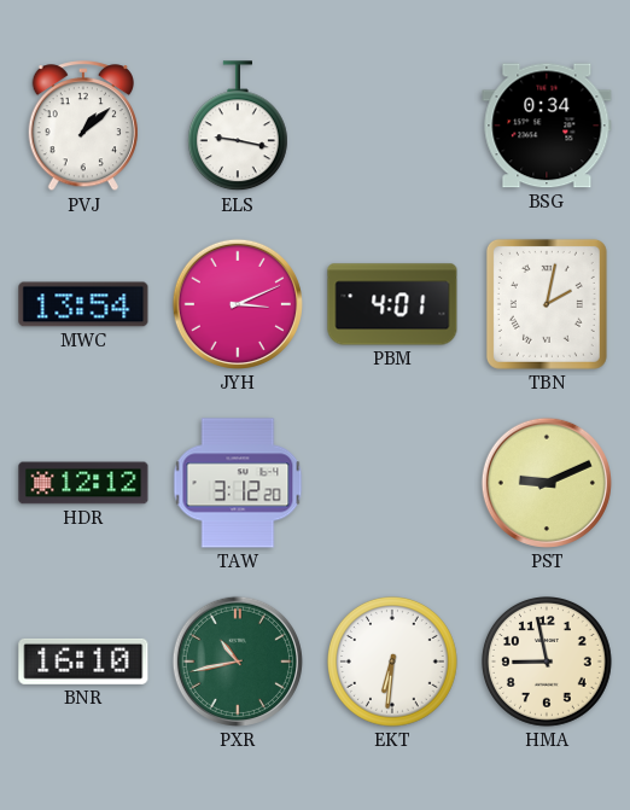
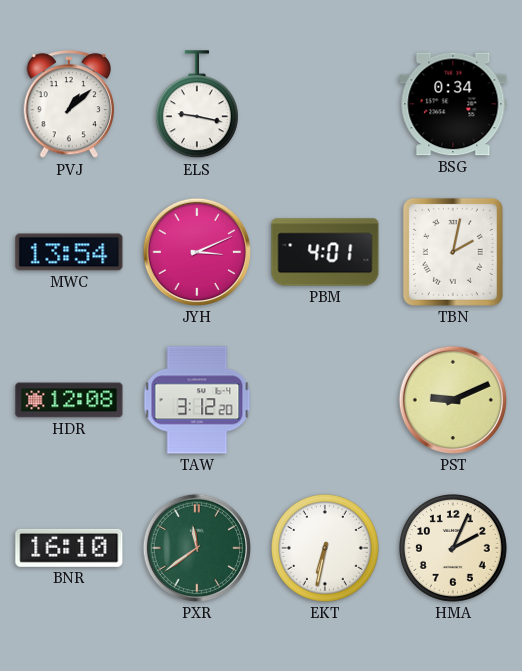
HDR: 12:12 -> 12:08 (69, 400)
PXR: 10:43 -> 11:39 (197, 548)
EKT: 6:31 -> 6:32 (326, 549)
HMA: 8:58 -> 2:04 (454, 549)
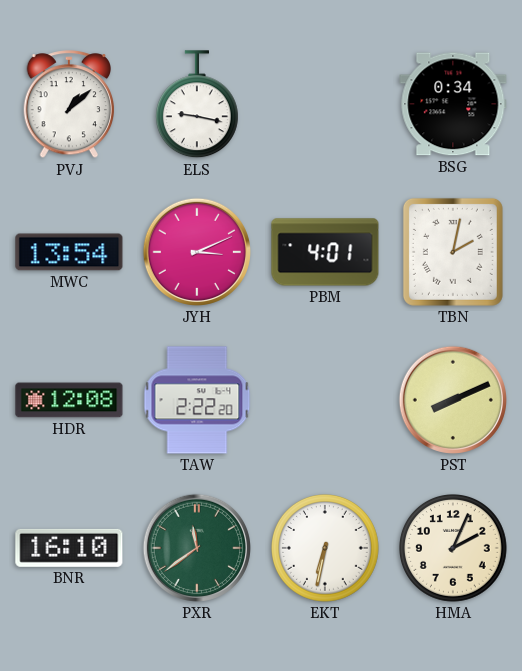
TAW: 3:12 -> 2:22 (197, 400)
PST: 9:11 -> 8:11 (453, 400)
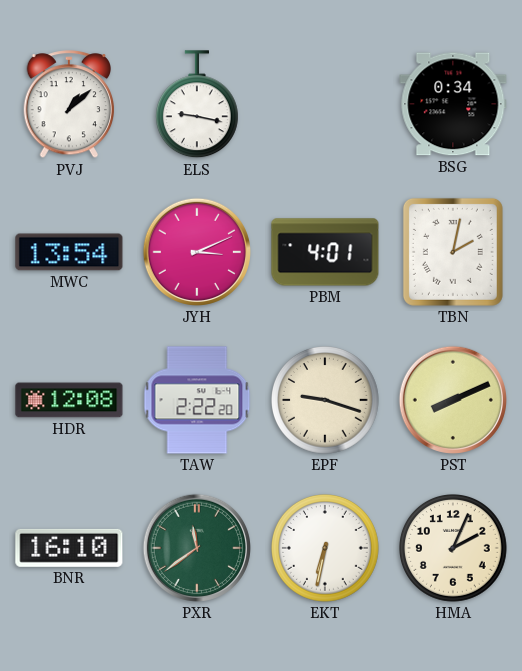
EPF: none -> 9:18 (326, 401)
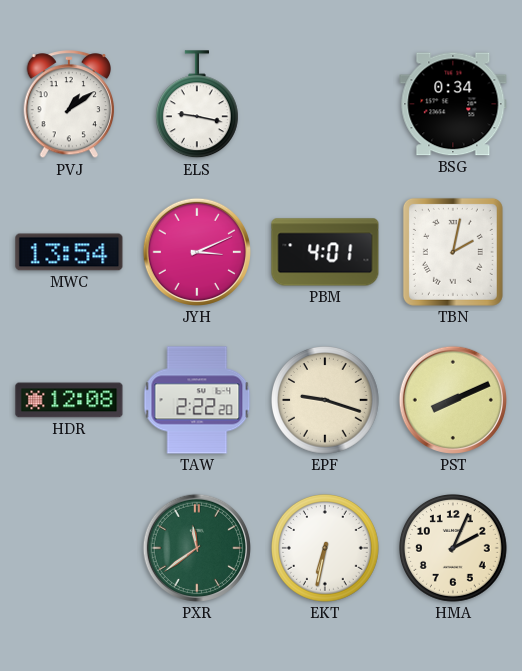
PVJ: 1:08 -> 1:09 (68, 105)
BNR: 16:10 -> none (69, 548)
